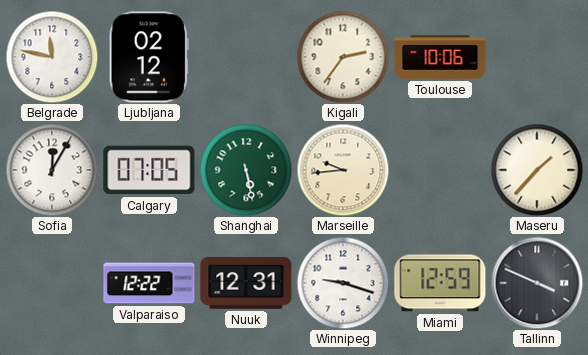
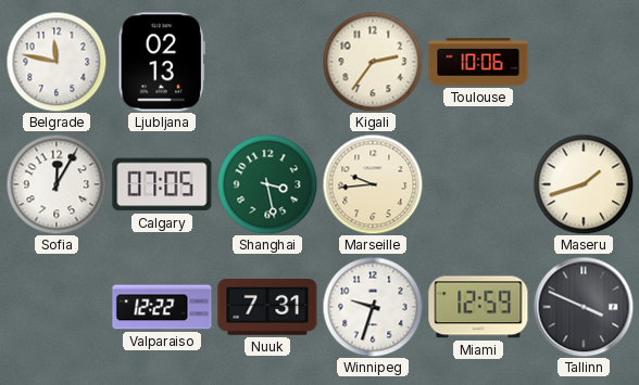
Ljubljana: 02:12 -> 02:13 (162, 62)
Shanghai: 5:28 -> 3:28 (267, 184)
Maseru: 1:37 -> 1:42 (584, 184)
Nuuk: 12:31 -> 7:31 (267, 307)
Winnipeg: 9:18 -> 9:33 (373, 307)
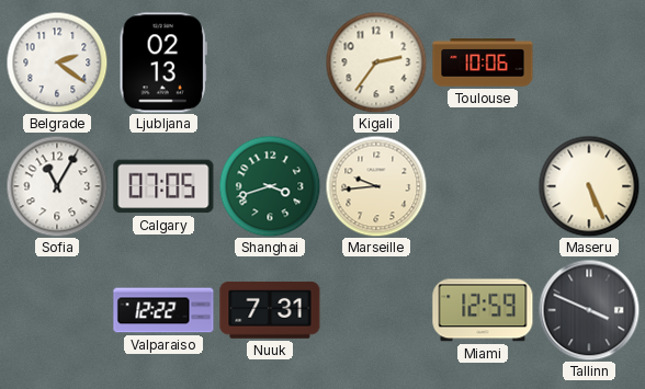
Belgrade: 11:47 -> 2:21 (57, 62)
Sofia: 12:05 -> 11:05 (57, 186)
Shanghai: 3:28 -> 3:42 (270, 186)
Maseru: 1:42 -> 5:26 (589, 186)
Winnipeg: 9:33 -> none (373, 307)
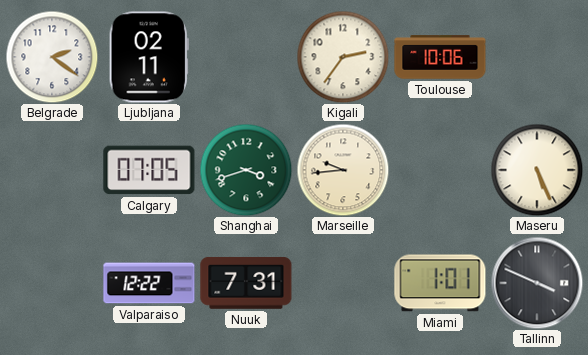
Ljubljana: 02:13 -> 02:11 (149, 57)
Sofia: 11:05 -> none (57, 186)
Miami: 12:59 -> 1:01 (440, 283)
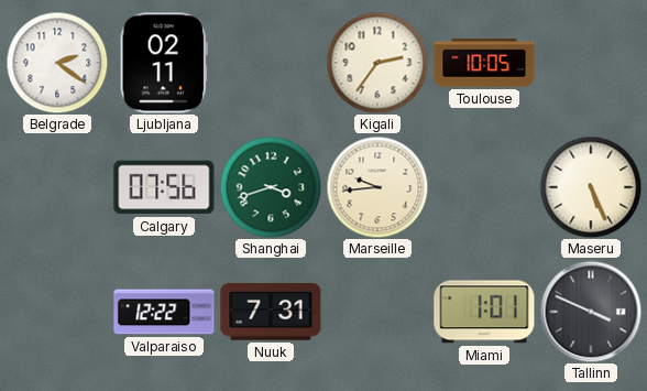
Toulouse: 10:06 -> 10:05 (484, 63)
Calgary: 07:05 -> 07:56 (164, 187)
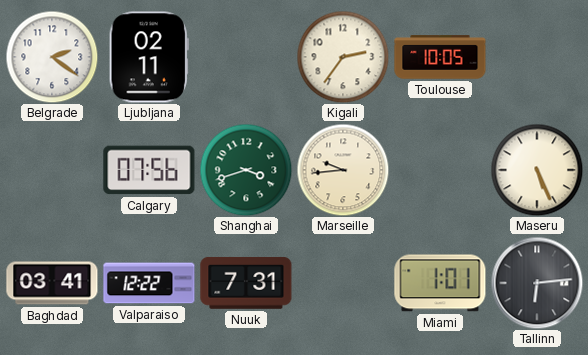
Baghdad: none -> 03:41 (52, 283)
Tallinn: 3:49 -> 6:14 (537, 283)
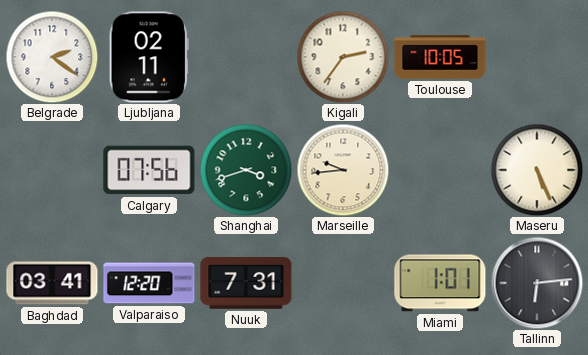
Valparaiso: 12:22 -> 12:20 (149, 283)
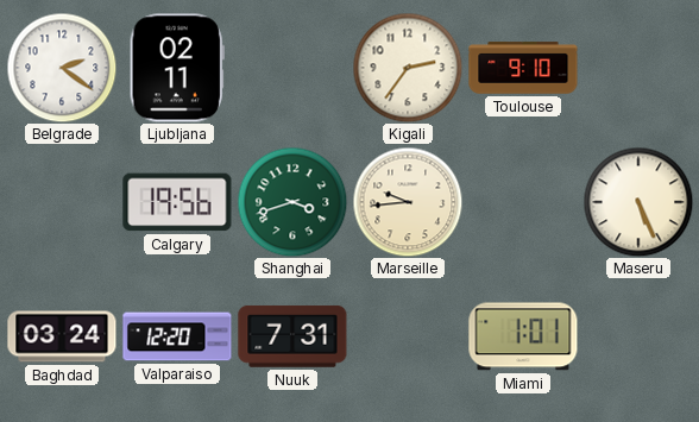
Toulouse: 10:05 -> 9:10 (523, 68)
Calgary: 07:56 -> 19:56 (177, 202)
Baghdad: 03:41 -> 03:24 (62, 336)
Tallinn: 6:14 -> none (537, 283)
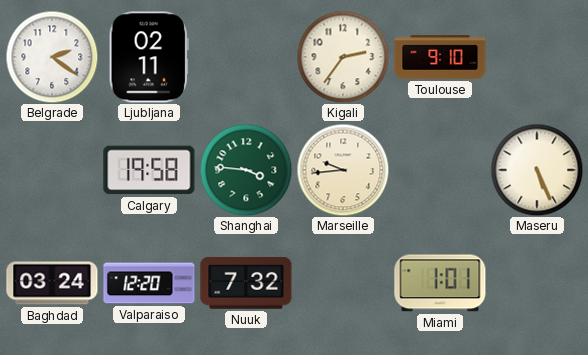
Calgary: 19:56 -> 19:58 (149, 170)
Shanghai: 3:42 -> 3:46 (246, 170)
Nuuk: 7:31 -> 7:32 (246, 283)
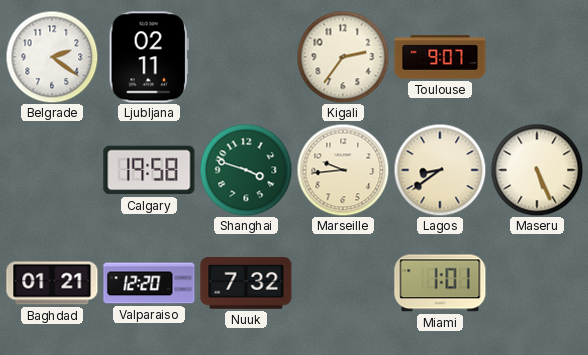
Toulouse: 9:10 -> 9:07 (440, 57)
Shanghai: 3:46 -> 3:48 (246, 170)
Lagos: none -> 8:39 (440, 170)
Baghdad: 03:24 -> 01:21 (52, 283)
